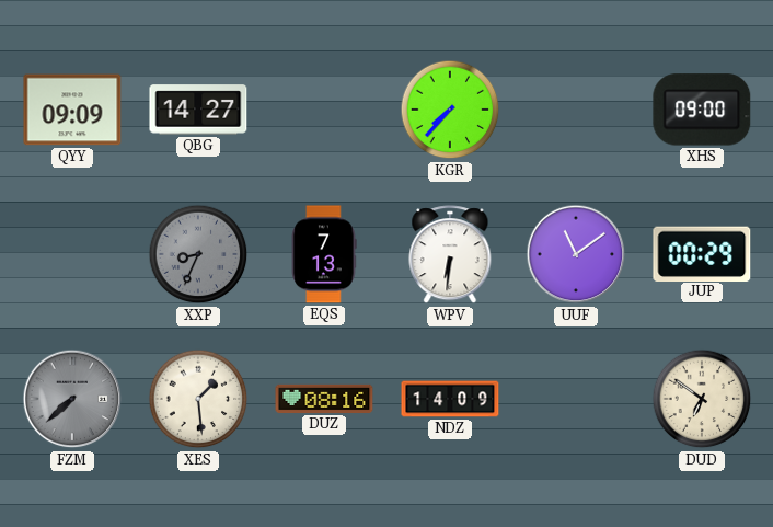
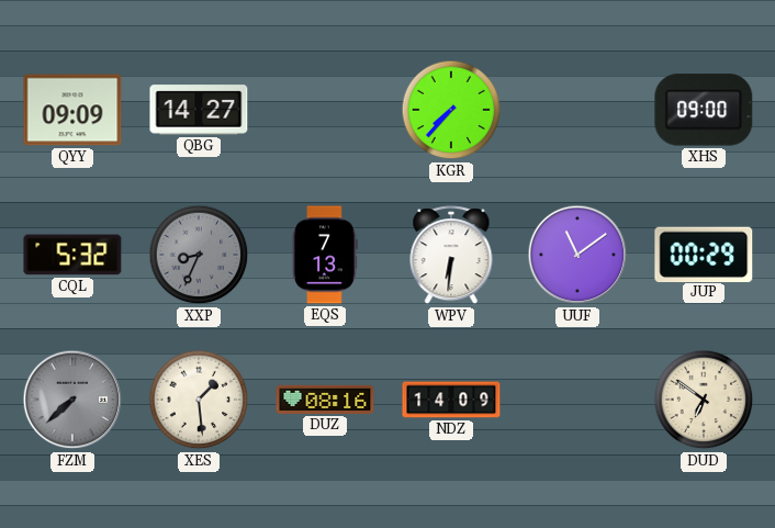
CQL: none -> 5:32 (72, 255)
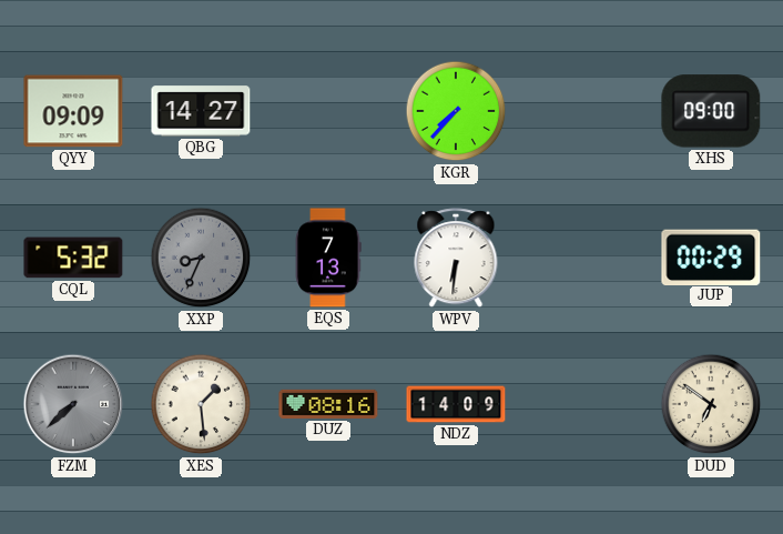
UUF: 11:09 -> none (577, 255)
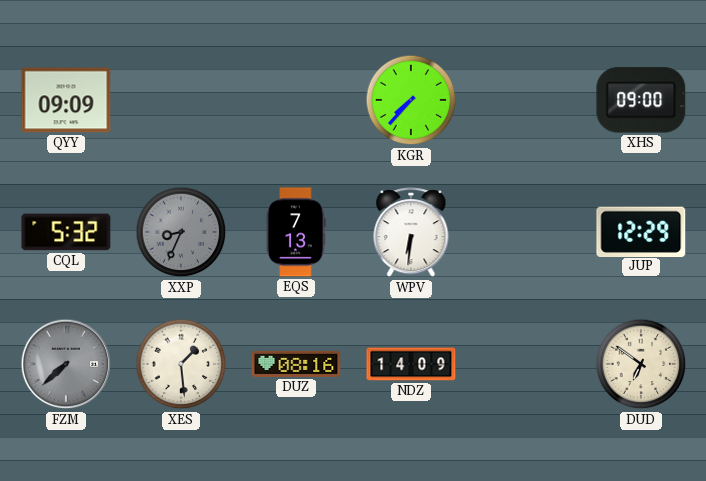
QBG: 14:27 -> none (201, 111)
JUP: 00:29 -> 12:29 (641, 231)
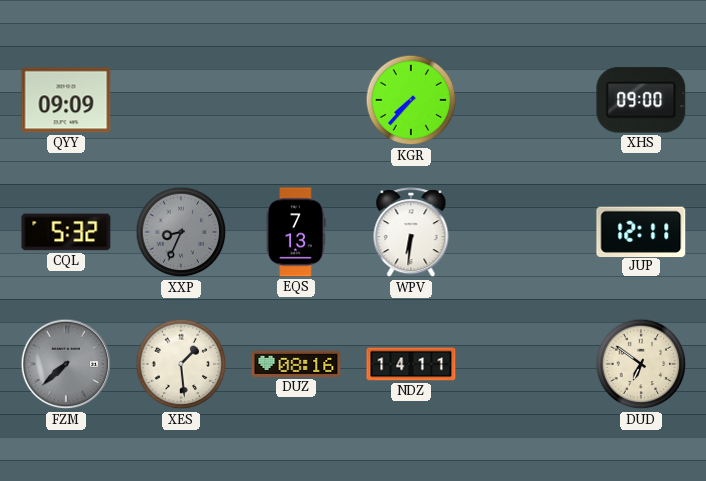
JUP: 12:29 -> 12:11 (641, 231)
NDZ: 14:09 -> 14:11 (411, 364)
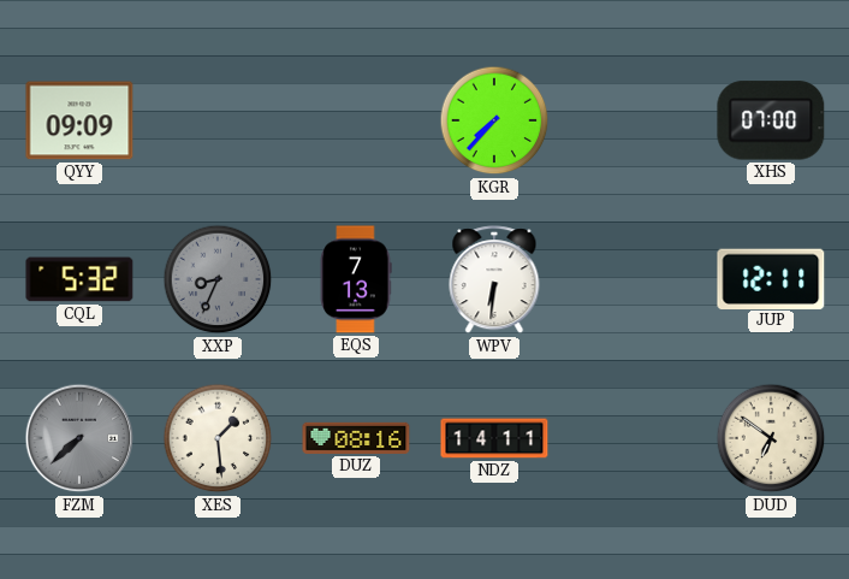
XHS: 09:00 -> 07:00 (771, 120)
